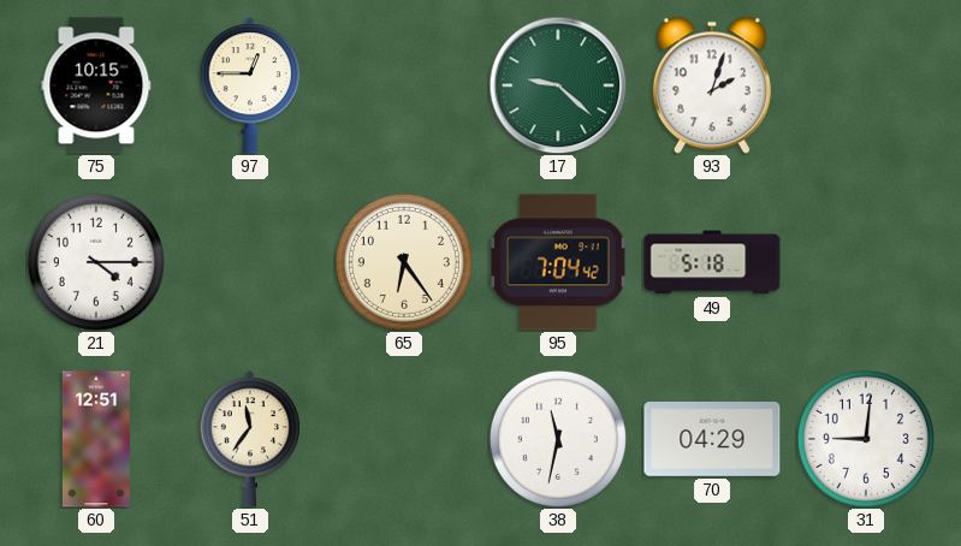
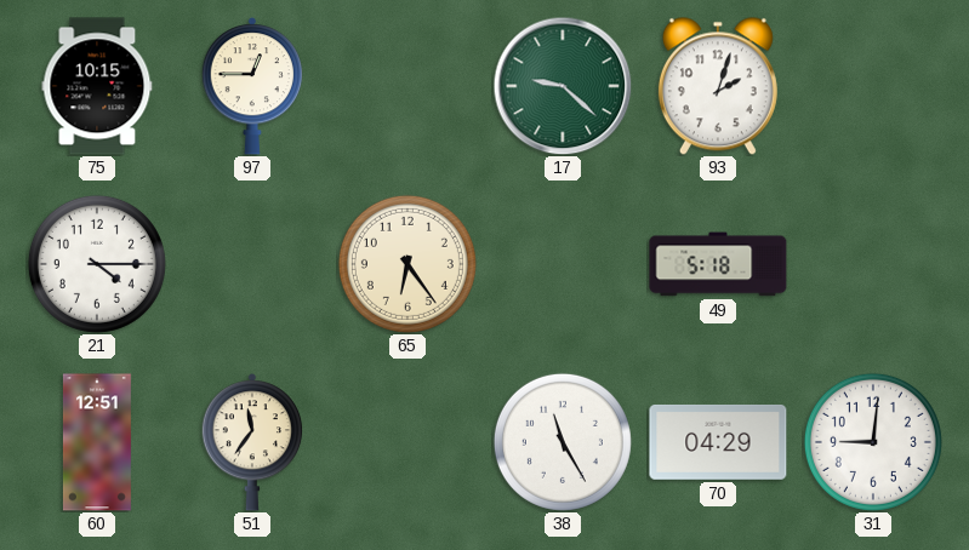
95: 7:04 -> none (558, 262)
38: 11:32 -> 11:25 (563, 442)
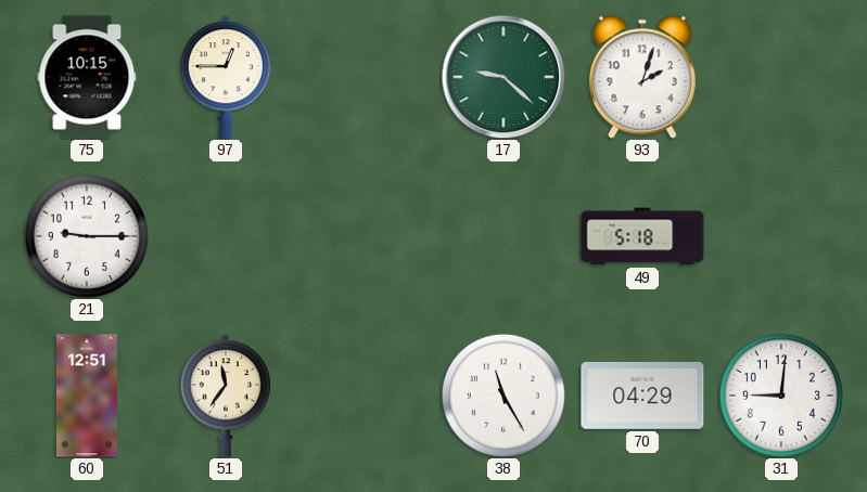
21: 4:15 -> 9:15 (87, 236)
65: 6:24 -> none (407, 264)
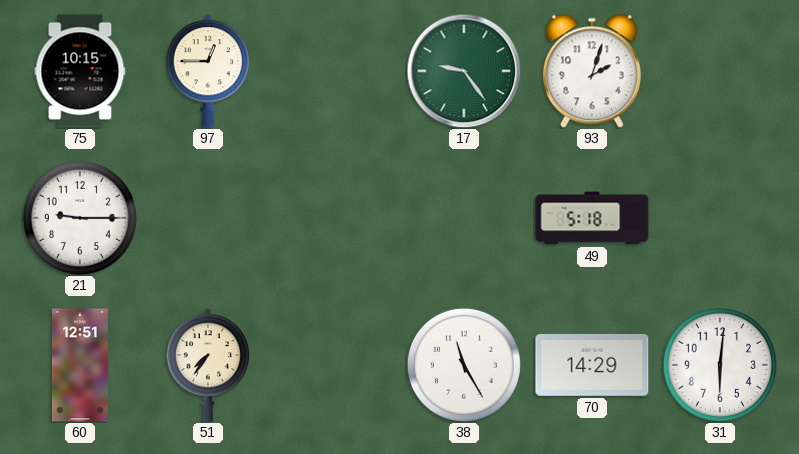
17: 9:22 -> 9:24 (464, 71)
51: 11:36 -> 7:36 (207, 365)
70: 04:29 -> 14:29 (592, 365)
31: 9:01 -> 6:01 (720, 365)
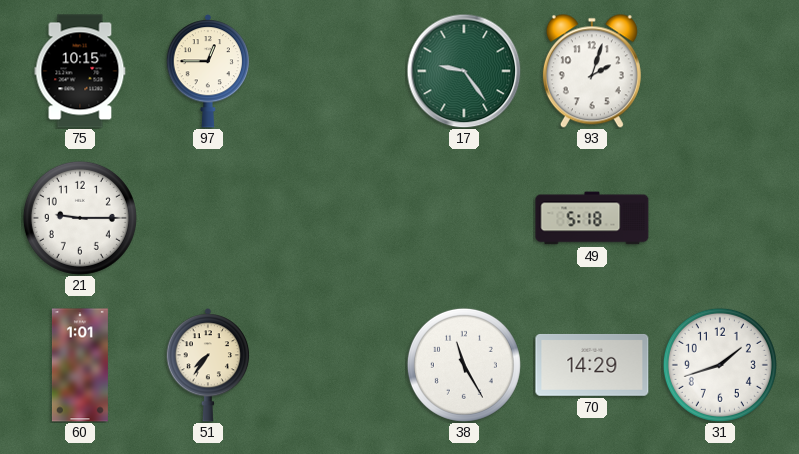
60: 12:51 -> 1:01 (80, 365)
31: 6:01 -> 1:42 (720, 365)
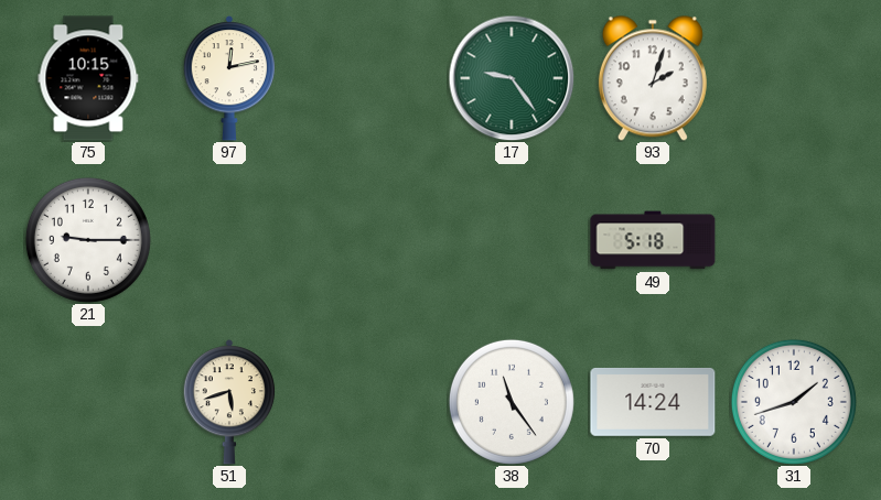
97: 12:45 -> 12:13 (228, 78)
60: 1:01 -> none (80, 365)
51: 7:36 -> 5:42 (228, 402)
38: 11:25 -> 11:24 (512, 402)
70: 14:29 -> 14:24 (653, 402)
